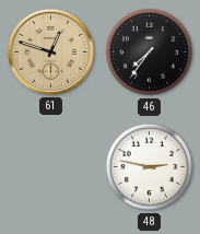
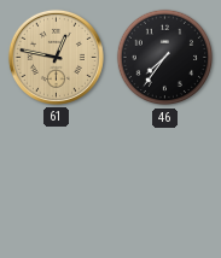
61: 12:48 -> 12:47 (56, 57)
48: 2:47 -> none (150, 167)
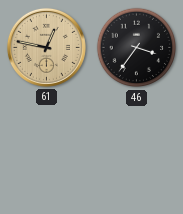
46: 7:36 -> 3:36 (137, 48)
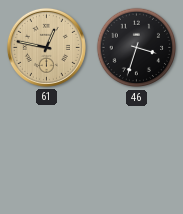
46: 3:36 -> 3:33 (137, 48)
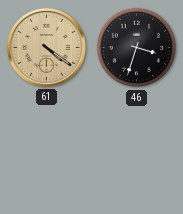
61: 12:47 -> 4:21 (46, 47)
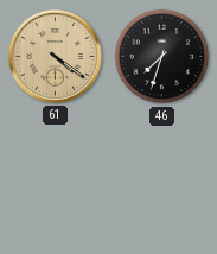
46: 3:33 -> 7:33 (162, 57)
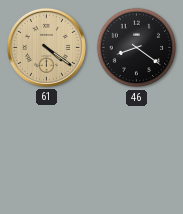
46: 7:33 -> 8:21 (137, 48)
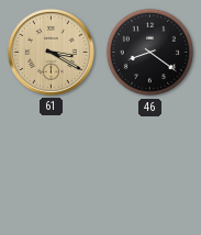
61: 4:21 -> 3:20 (51, 52)
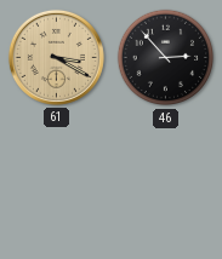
46: 8:21 -> 2:53 (166, 58)
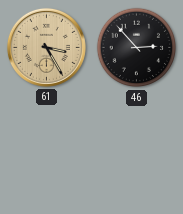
61: 3:20 -> 3:25 (46, 47)
